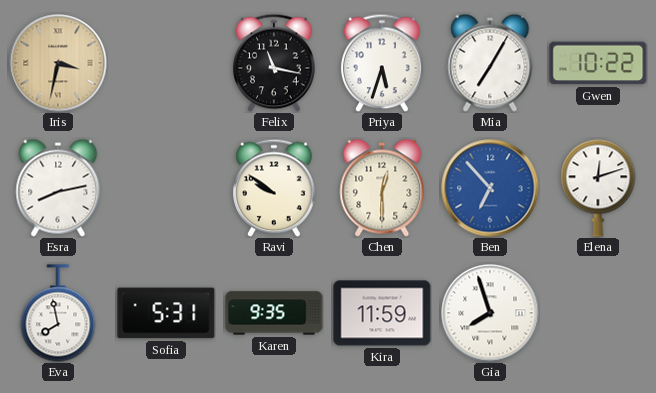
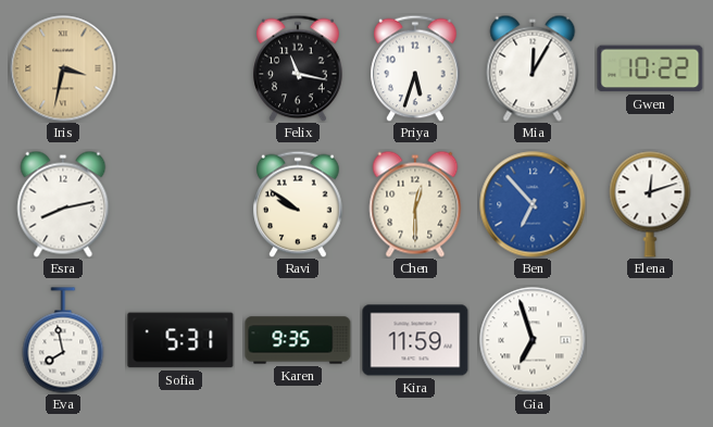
Mia: 7:05 -> 12:05 (533, 68)
Gia: 7:57 -> 6:57 (533, 340)
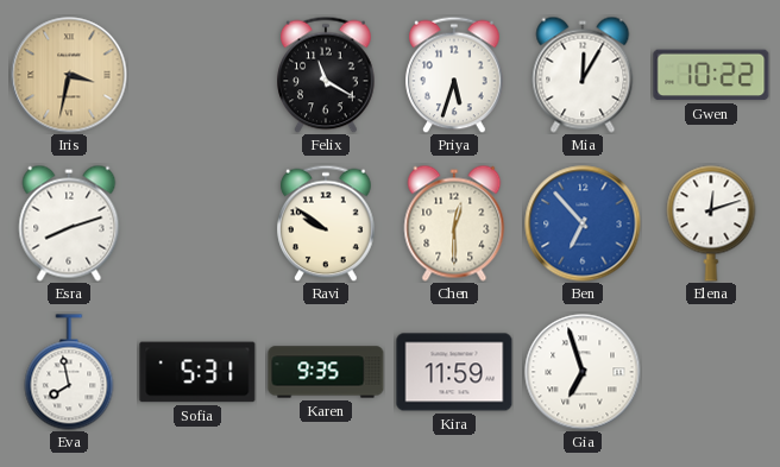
Felix: 11:17 -> 11:20 (326, 75)
Esra: 8:13 -> 8:12 (69, 223)
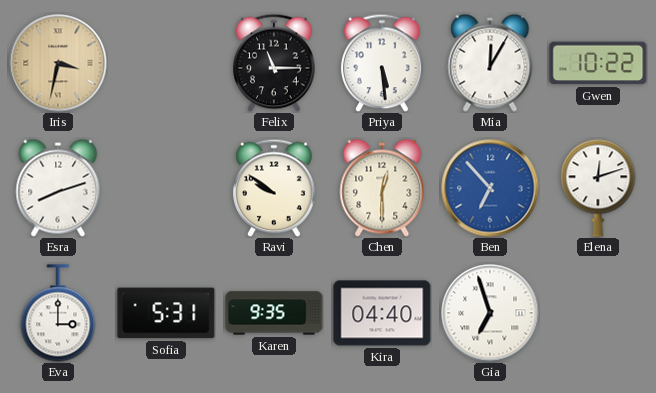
Felix: 11:20 -> 11:15 (274, 63)
Priya: 5:33 -> 5:29 (382, 63)
Eva: 7:58 -> 3:00 (58, 313)
Kira: 11:59 -> 04:40 (382, 313)
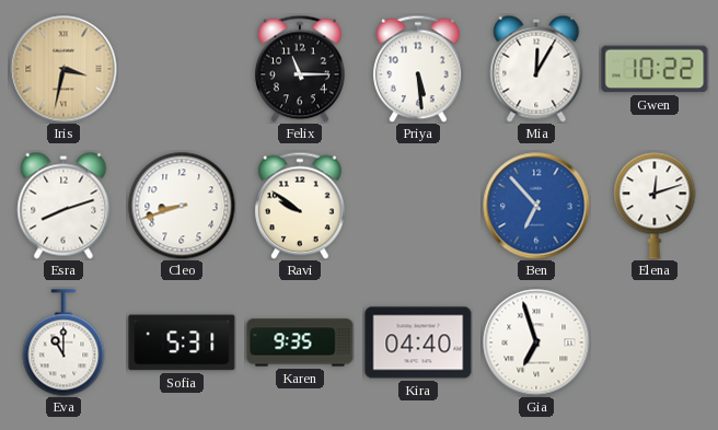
Cleo: none -> 8:42 (182, 206)
Chen: 12:30 -> none (382, 188)
Eva: 3:00 -> 11:00 (63, 342)
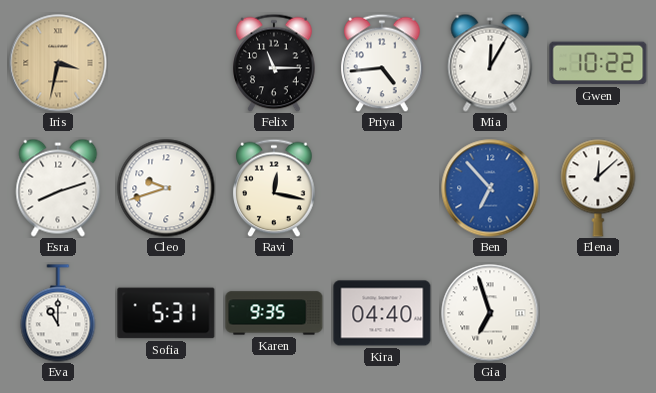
Priya: 5:29 -> 4:44 (382, 63)
Cleo: 8:42 -> 9:42 (166, 188)
Ravi: 9:51 -> 12:17 (274, 188)
Elena: 12:12 -> 12:08 (598, 188)
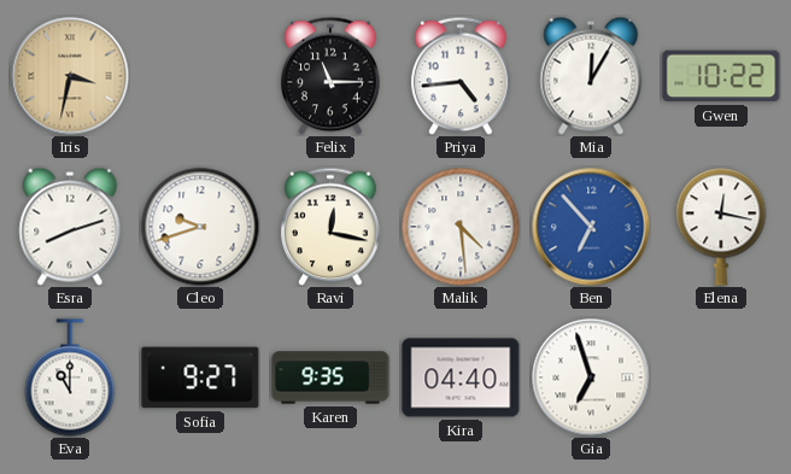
Malik: none -> 4:29 (461, 227)
Elena: 12:08 -> 12:17 (721, 227)
Sofia: 5:31 -> 9:27 (200, 378)
